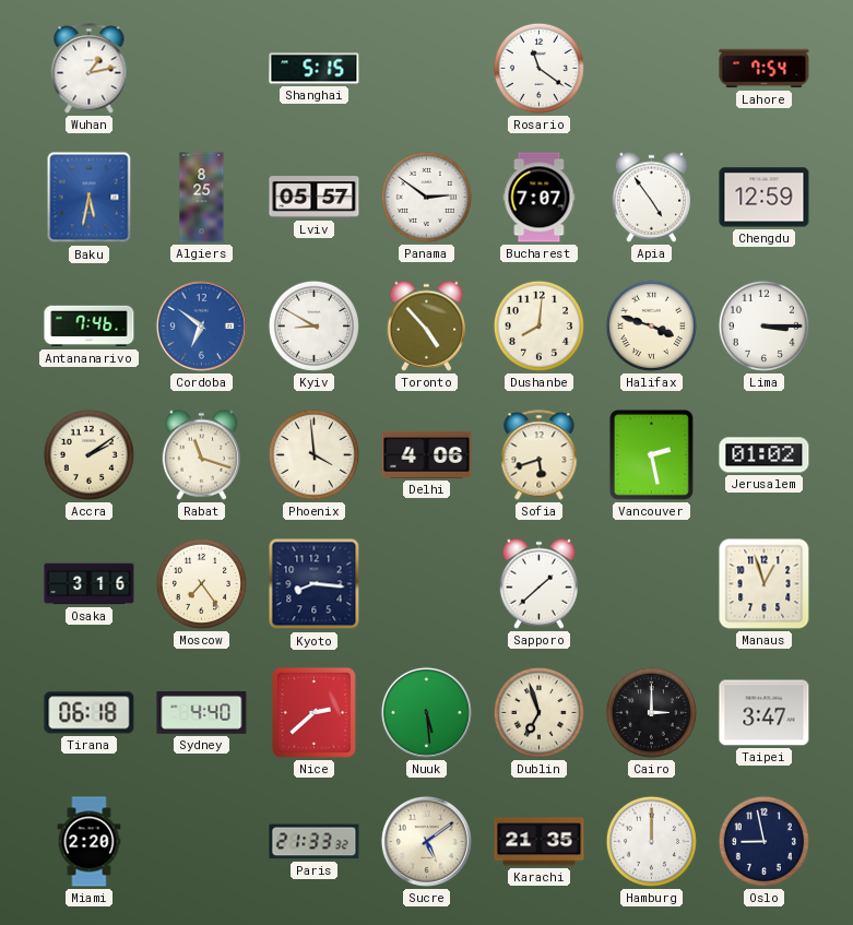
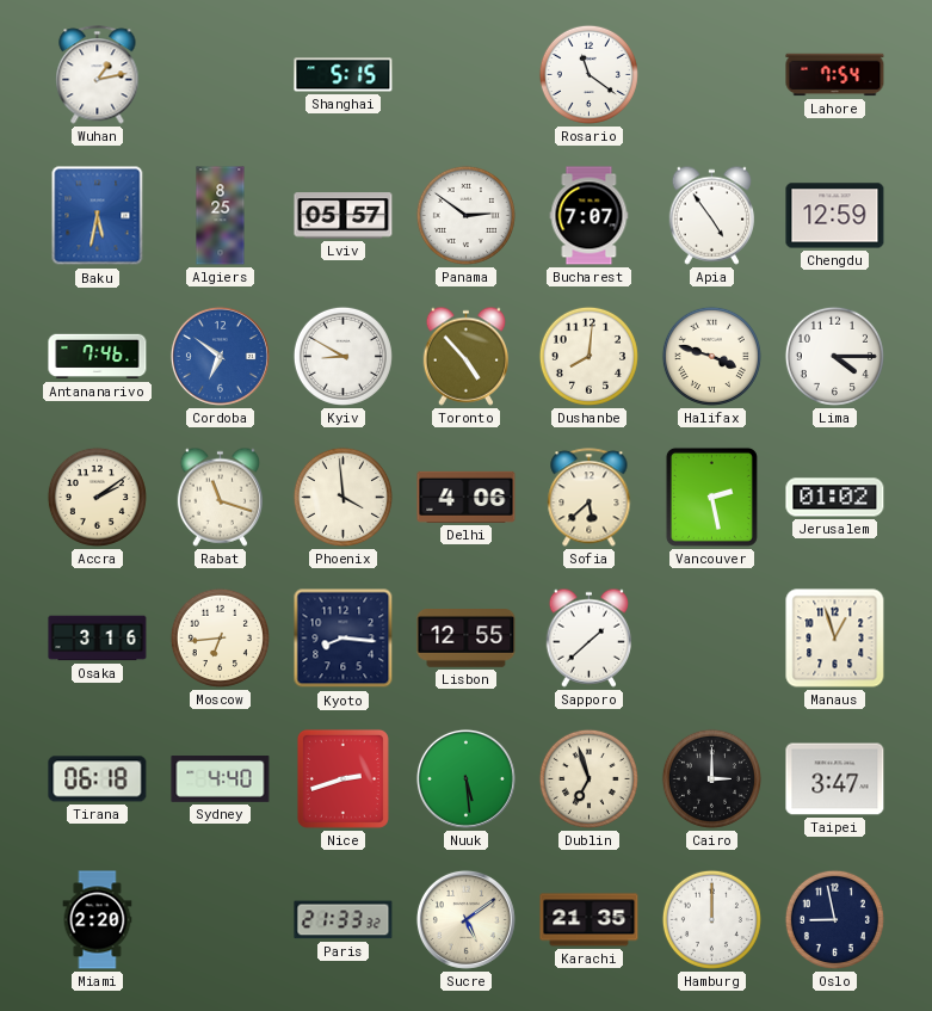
Lima: 3:15 -> 4:15 (834, 356)
Sofia: 5:42 -> 5:38 (590, 498)
Moscow: 7:24 -> 6:44 (220, 637)
Lisbon: none -> 12:55 (467, 639)
Nice: 2:38 -> 2:42 (342, 778)
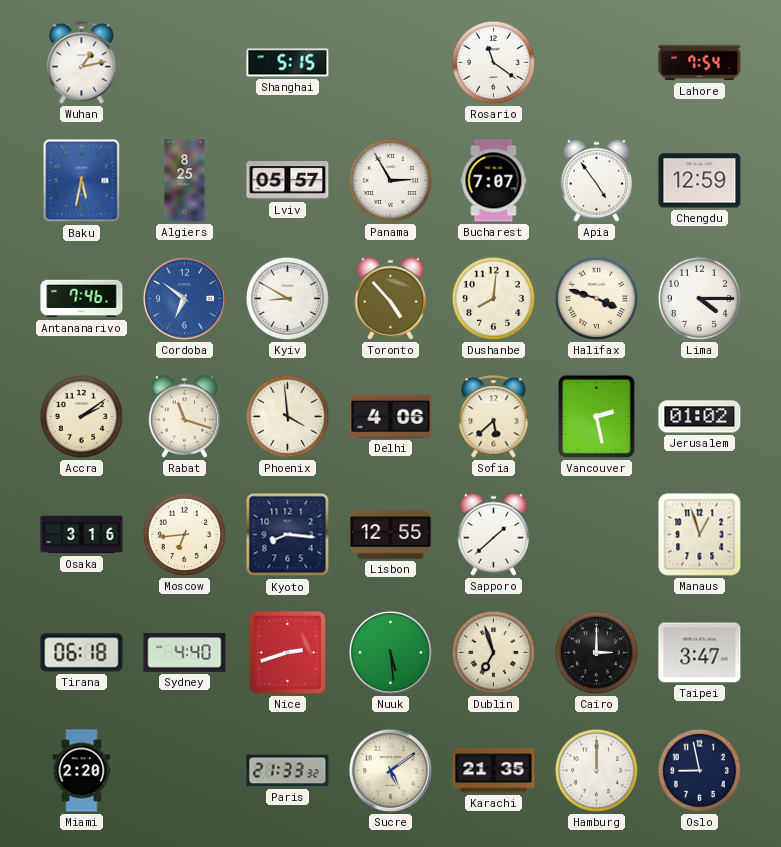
Panama: 2:51 -> 2:55 (390, 180)
